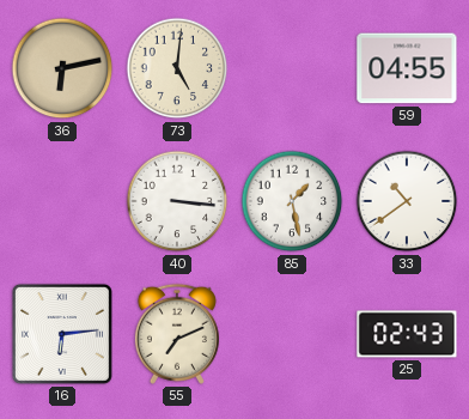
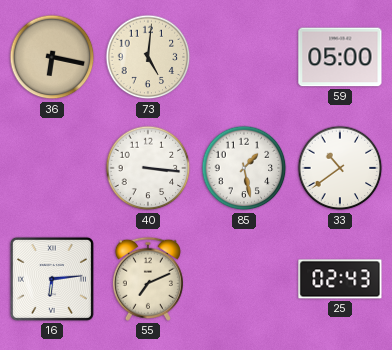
36: 6:13 -> 6:17 (52, 57)
59: 04:55 -> 05:00 (340, 57)
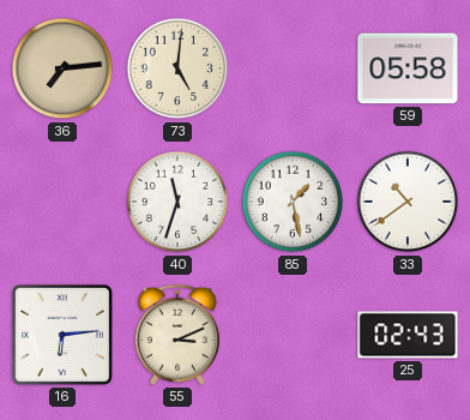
36: 6:17 -> 7:14 (62, 68)
59: 05:00 -> 05:58 (408, 68)
40: 3:16 -> 11:33 (177, 202)
55: 7:11 -> 3:11 (177, 335)
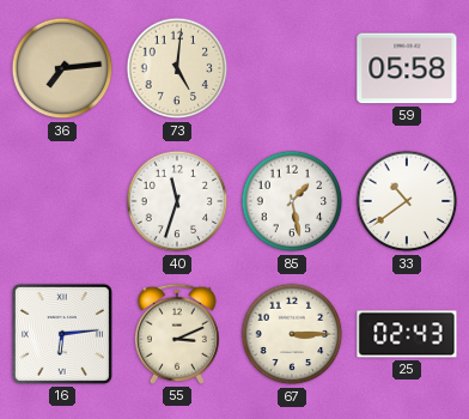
67: none -> 3:15 (292, 334)
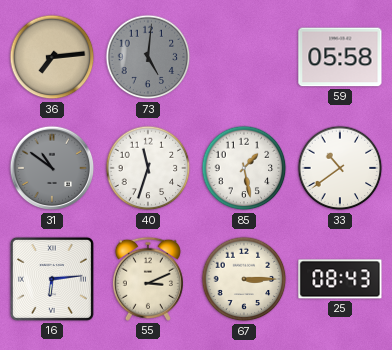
73 dial: cream -> grey (148, 57)
31: none -> 10:51 (52, 168)
25: 02:43 -> 08:43 (340, 279)
